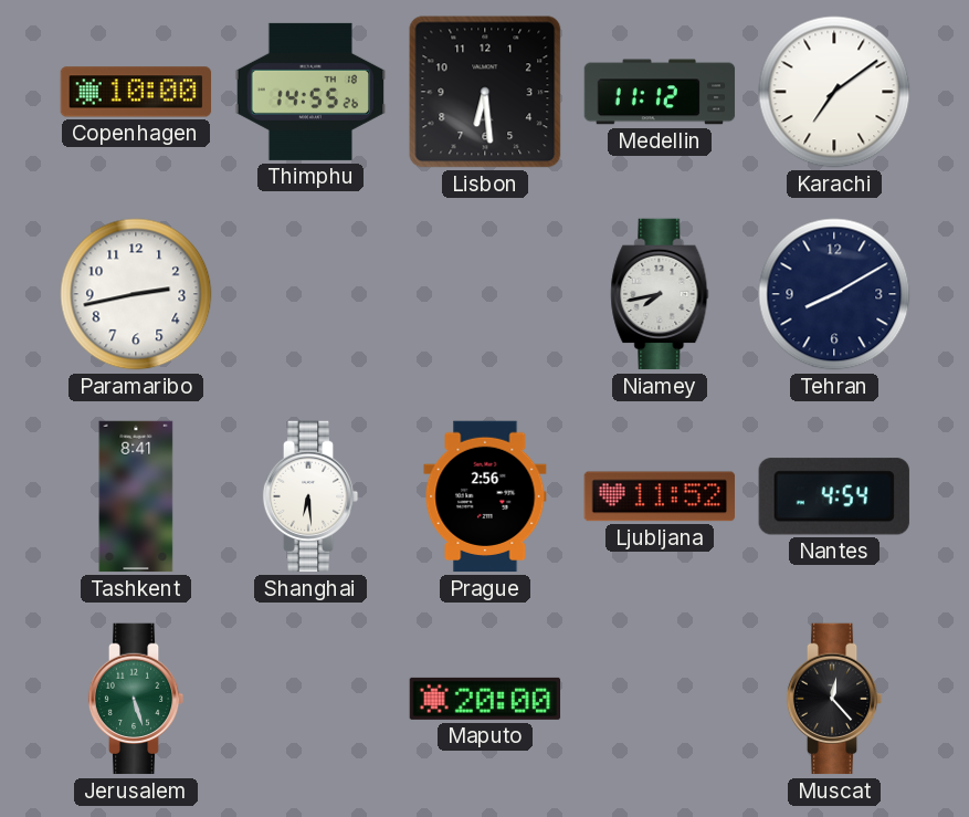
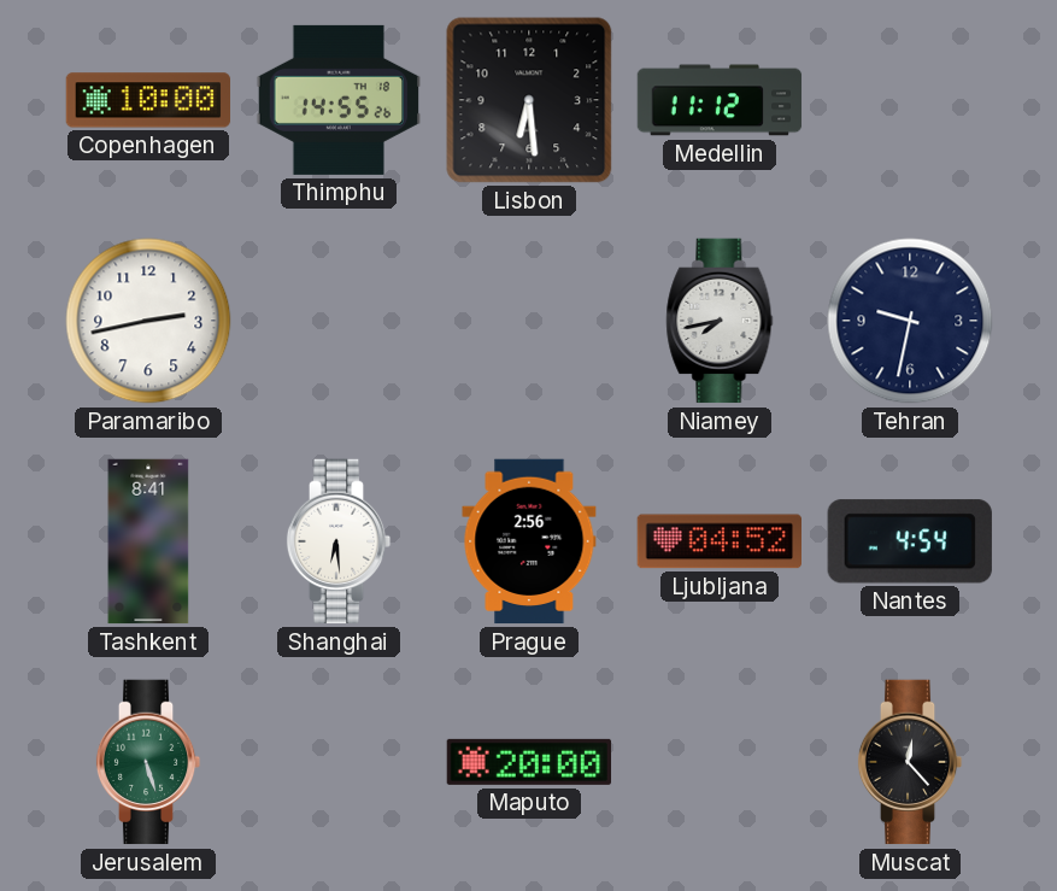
Karachi: 7:09 -> none (834, 92)
Tehran: 8:10 -> 9:32 (910, 321)
Ljubljana: 11:52 -> 04:52 (718, 541)
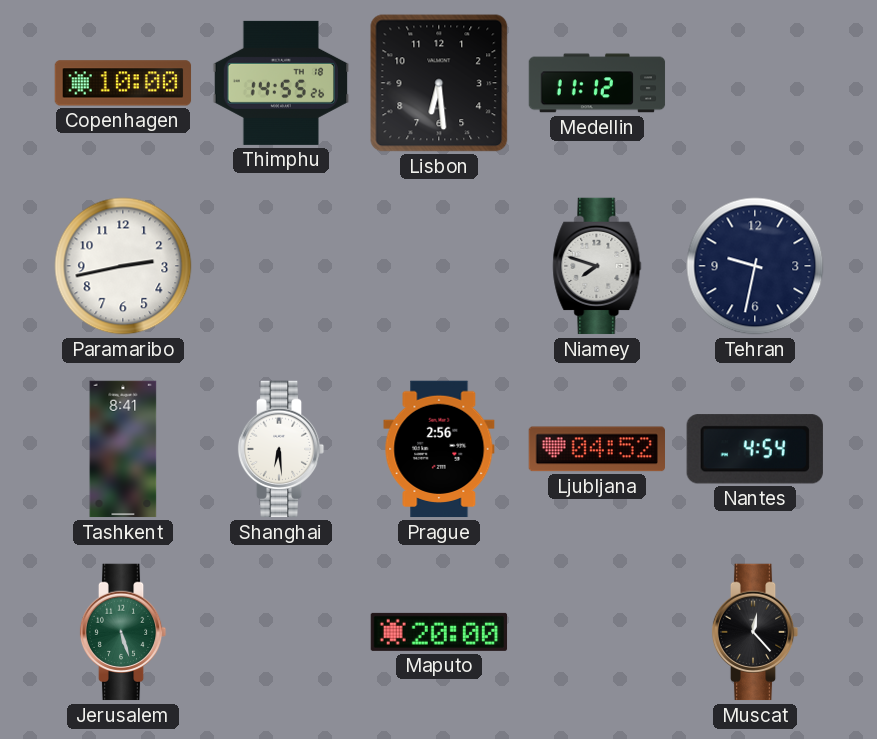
Niamey: 7:43 -> 7:48 (597, 266)
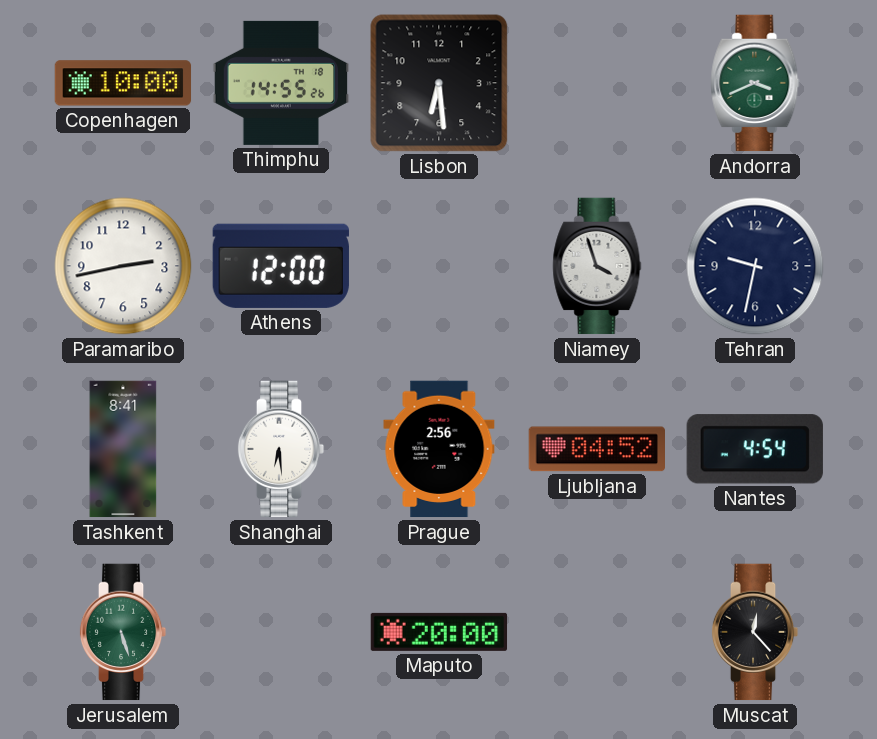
Medellin: 11:12 -> none (597, 83)
Andorra: none -> 3:41 (755, 83)
Athens: none -> 12:00 (281, 266)
Niamey: 7:48 -> 3:57 (597, 266)
